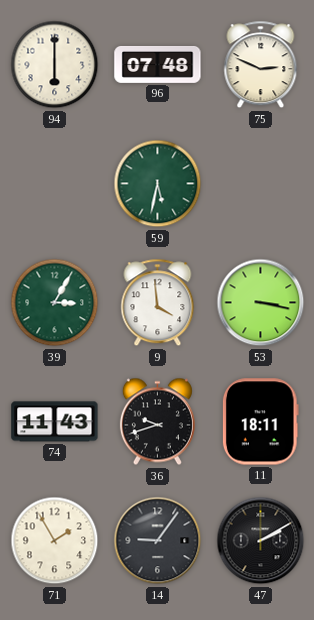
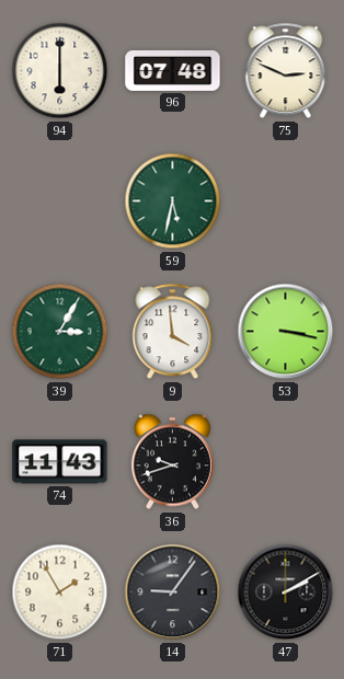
11: 18:11 -> none (260, 422)
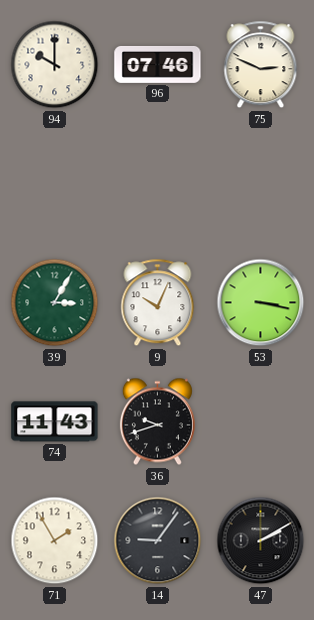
94: 6:00 -> 10:00 (55, 65)
96: 07:48 -> 07:46 (158, 64)
59: 5:32 -> none (173, 202)
9: 3:59 -> 10:04 (158, 303)
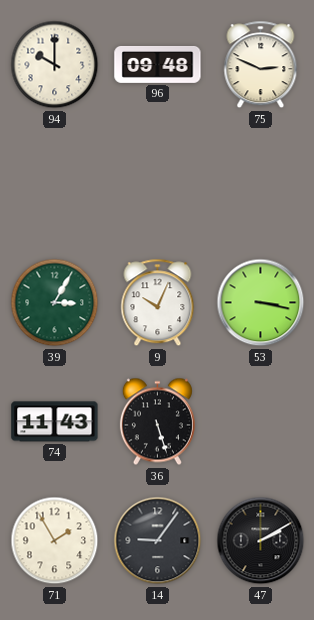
96: 07:46 -> 09:48 (158, 64)
36: 9:42 -> 5:27 (157, 422)
